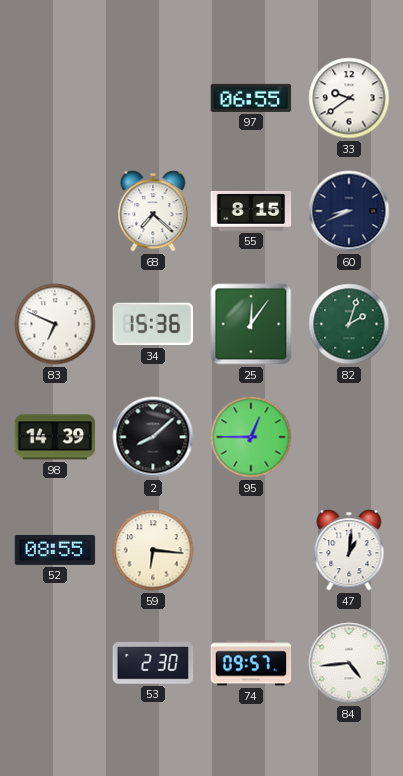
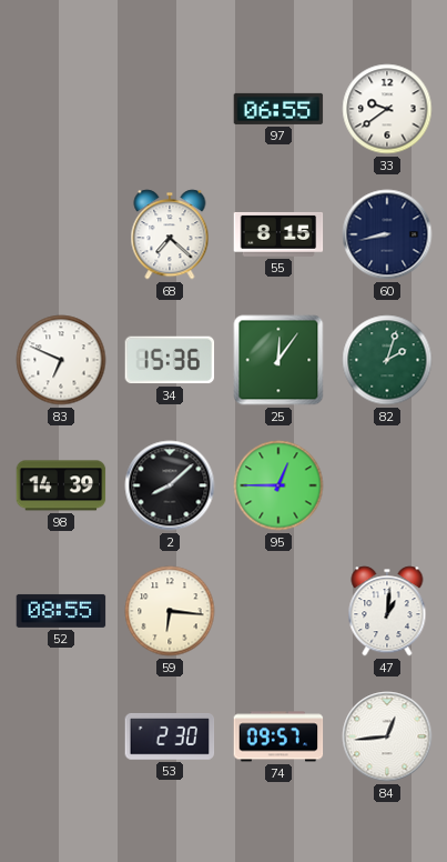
60: 8:41 -> 8:43 (387, 234)
84: 4:44 -> 12:44 (387, 736)
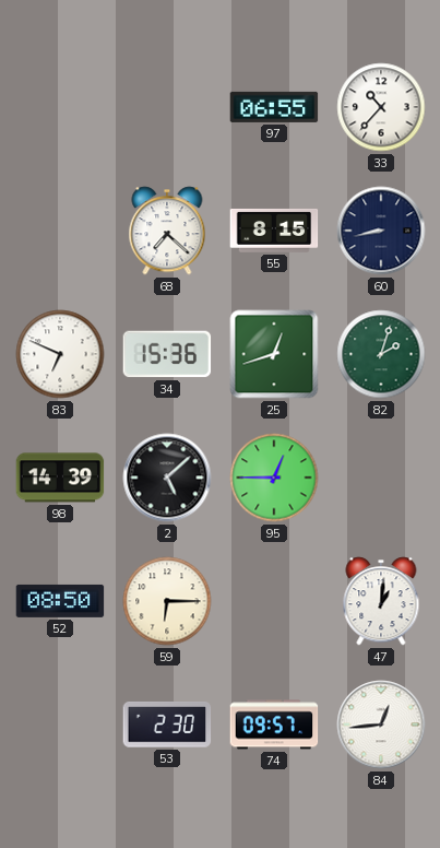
33: 9:39 -> 10:37 (381, 107)
25: 12:06 -> 12:42 (274, 354)
2: 8:08 -> 5:08 (167, 478)
52: 08:55 -> 08:50 (60, 601)
59: 6:16 -> 6:15 (167, 601)
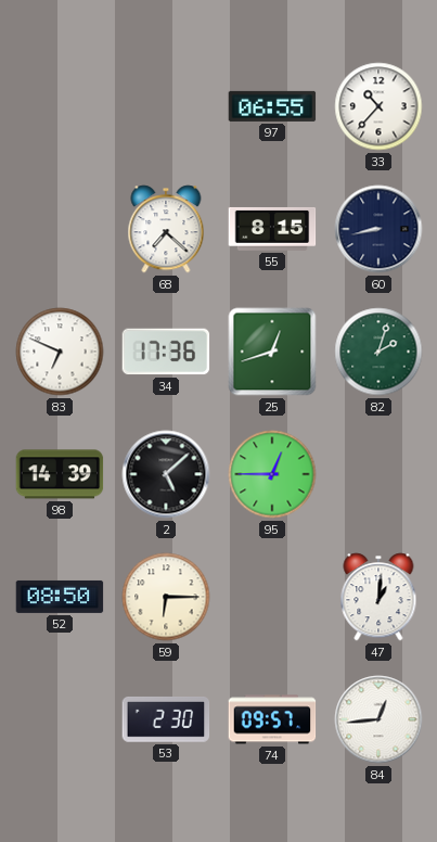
34: 15:36 -> 17:36 (166, 352)
